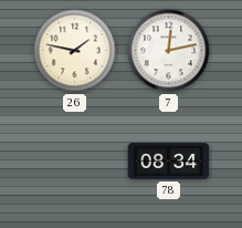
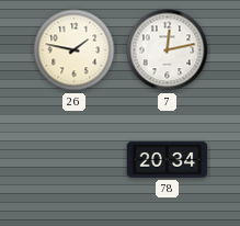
78: 08:34 -> 20:34 (168, 160)
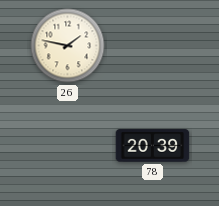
7: 12:13 -> none (168, 50)
78: 20:34 -> 20:39 (153, 146)
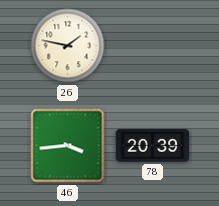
46: none -> 3:44 (68, 146)
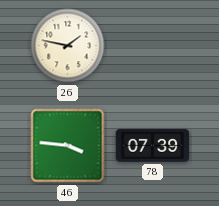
46: 3:44 -> 3:46 (68, 146)
78: 20:39 -> 07:39 (153, 146)
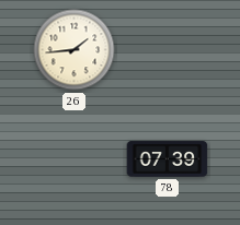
26: 1:47 -> 1:44 (75, 50)
46: 3:46 -> none (68, 146)
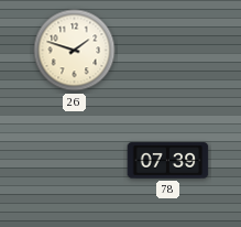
26: 1:44 -> 1:48 (75, 51)
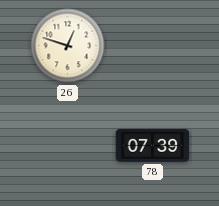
26: 1:48 -> 12:48 (68, 46)
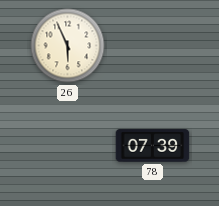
26: 12:48 -> 5:56 (68, 46)
